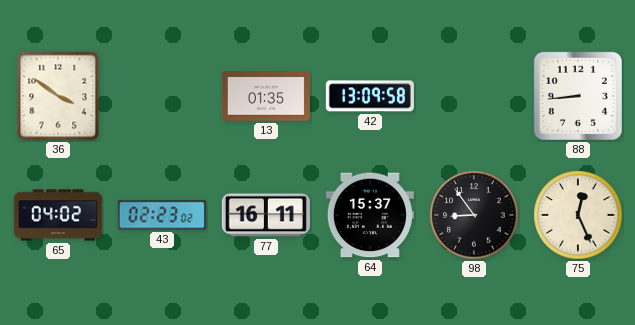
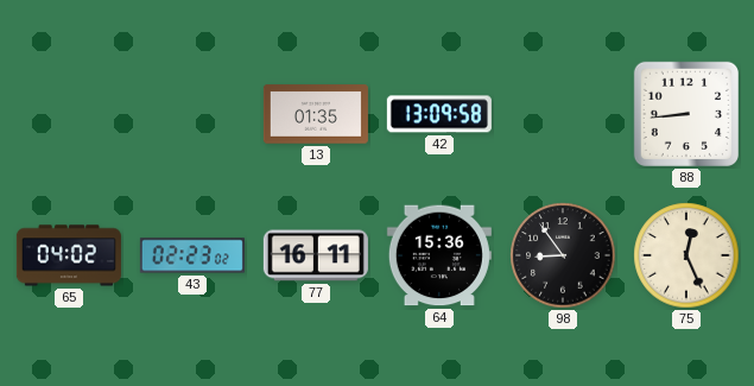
36: 3:51 -> none (58, 96)
64: 15:37 -> 15:36 (439, 255)
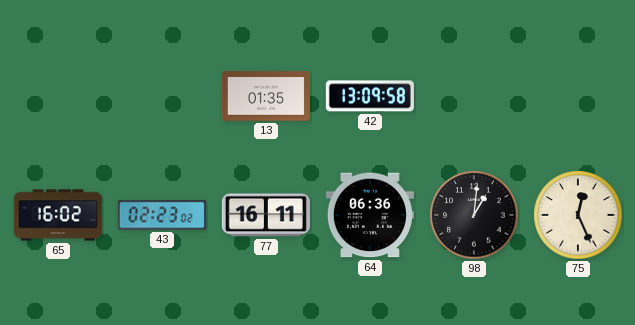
88: 8:44 -> none (686, 114)
65: 04:02 -> 16:02 (58, 215)
64: 15:36 -> 06:36 (370, 215)
98: 8:54 -> 1:01 (474, 215)
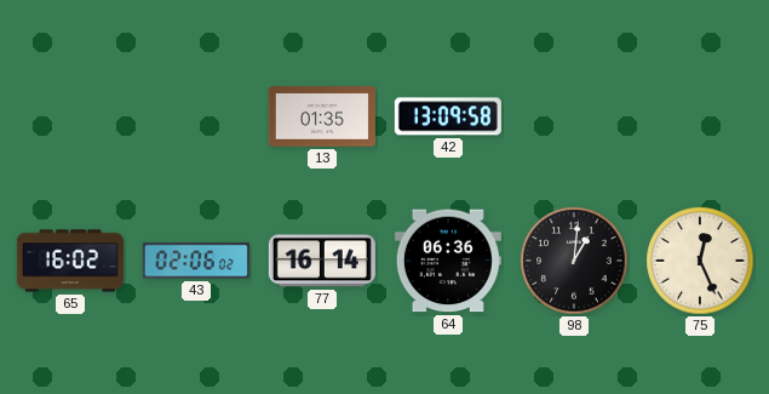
43: 02:23 -> 02:06 (196, 261)
77: 16:11 -> 16:14 (322, 261)
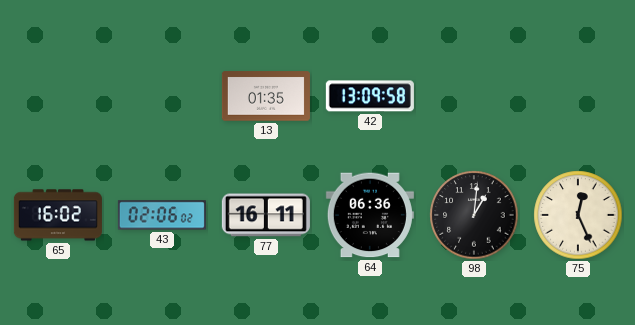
77: 16:14 -> 16:11 (266, 215)
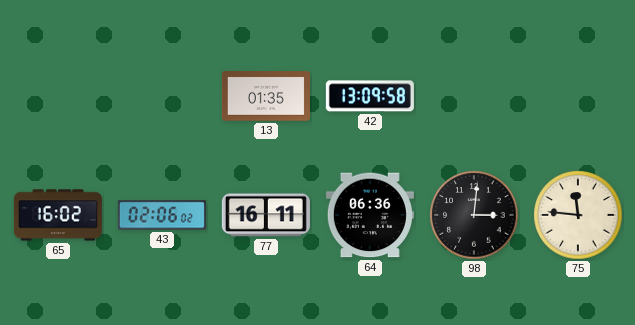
98: 1:01 -> 3:01 (474, 215)
75: 12:26 -> 11:46 (578, 215)
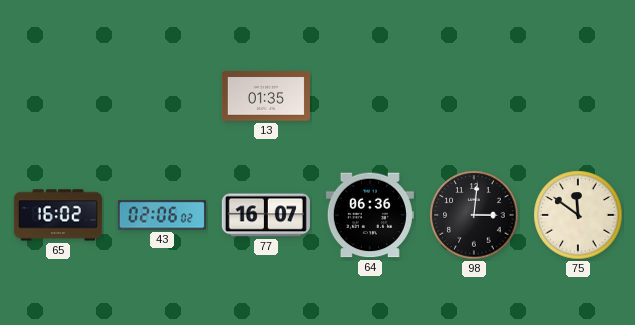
42: 13:09 -> none (370, 96)
77: 16:11 -> 16:07 (266, 215)
75: 11:46 -> 11:51 (578, 215)
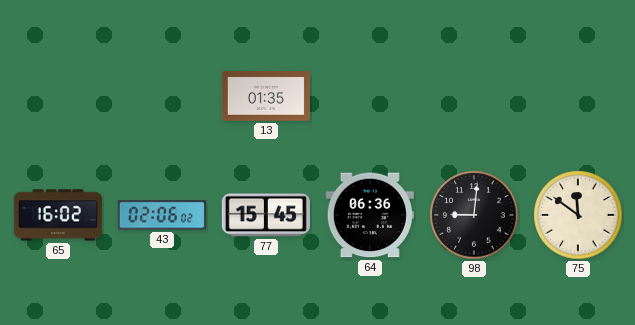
77: 16:07 -> 15:45 (266, 215)
98: 3:01 -> 9:01 (474, 215)
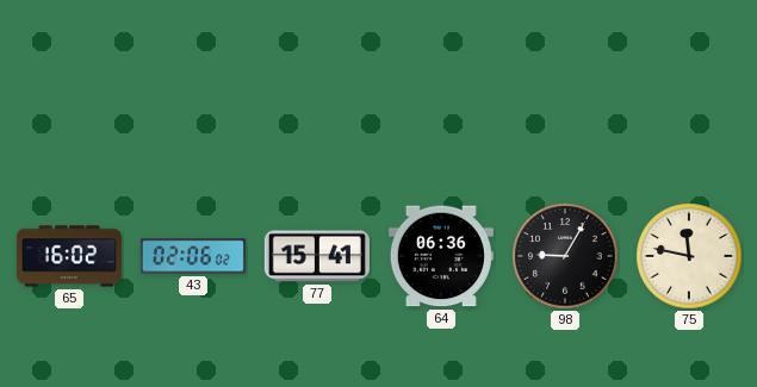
13: 01:35 -> none (266, 96)
77: 15:45 -> 15:41 (317, 256)
98: 9:01 -> 9:05 (565, 256)
75: 11:51 -> 11:47 (689, 256)
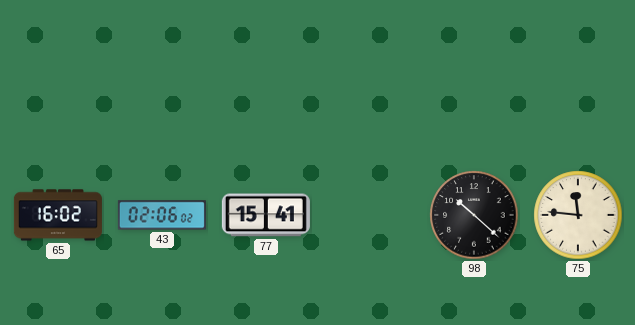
64: 06:36 -> none (441, 256)
98: 9:05 -> 10:22 (474, 215)
75: 11:47 -> 11:46 (578, 215)
